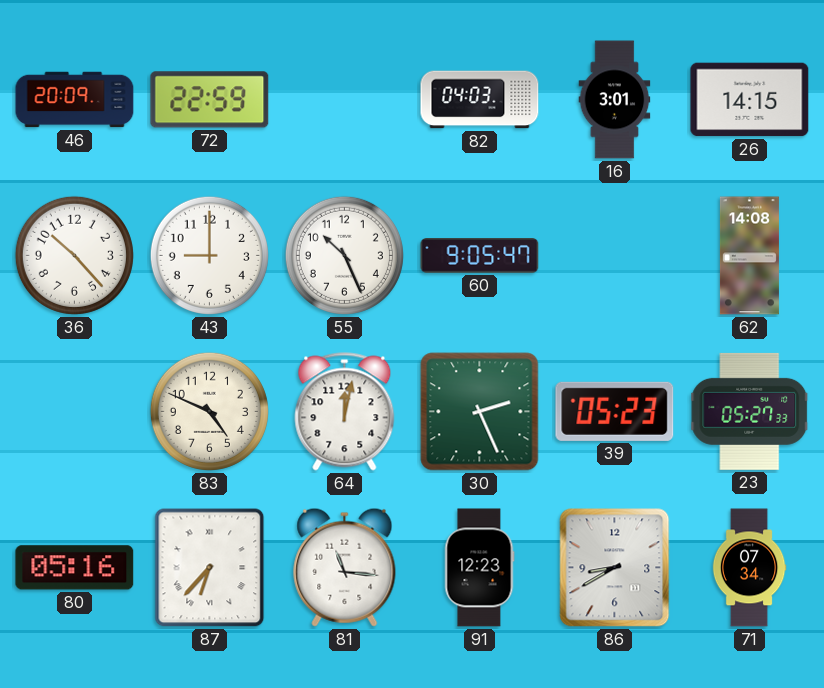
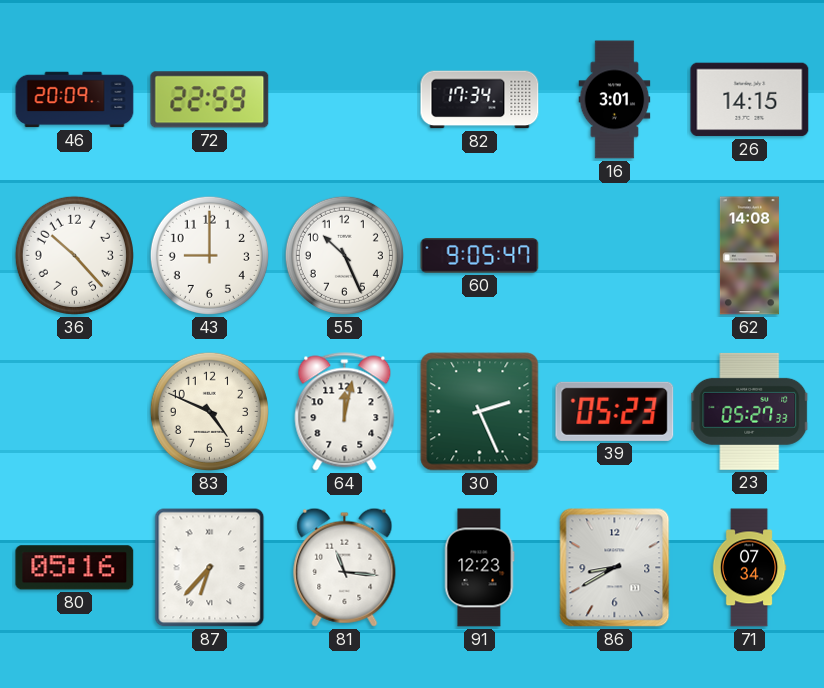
82: 04:03 -> 17:34 (480, 100)
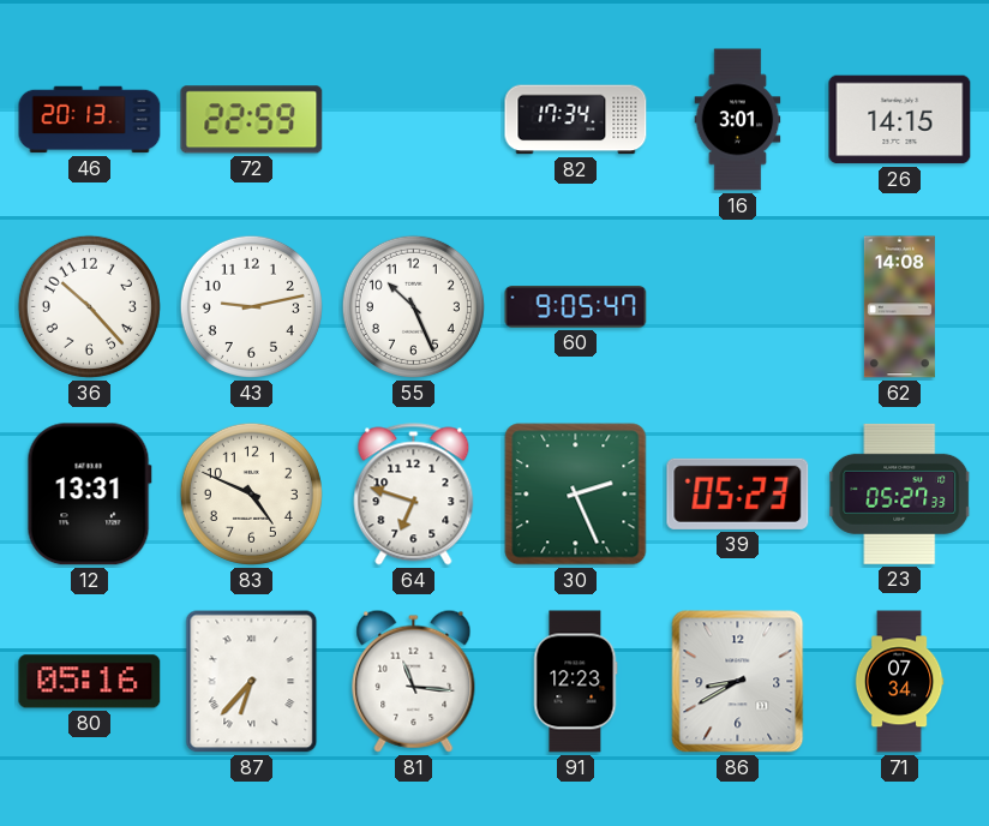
46: 20:09 -> 20:13 (90, 120)
43: 9:00 -> 9:13 (251, 306)
12: none -> 13:31 (89, 495)
64: 12:02 -> 6:48 (414, 495)
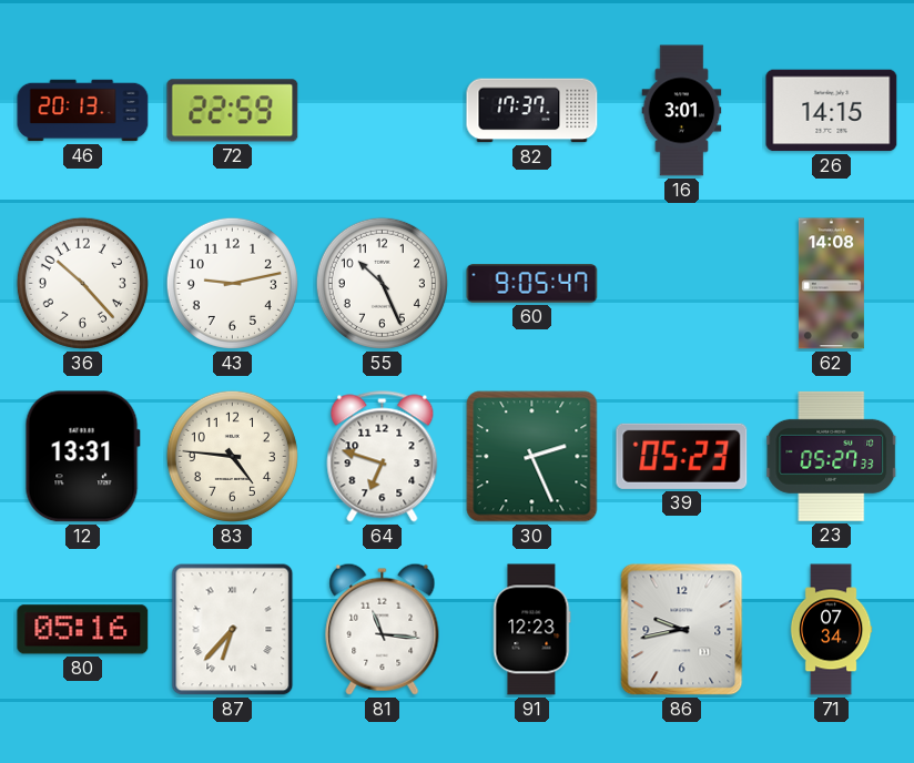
82: 17:34 -> 17:37 (532, 111)
83: 4:49 -> 4:46 (232, 456)
86: 8:40 -> 9:43 (682, 630)
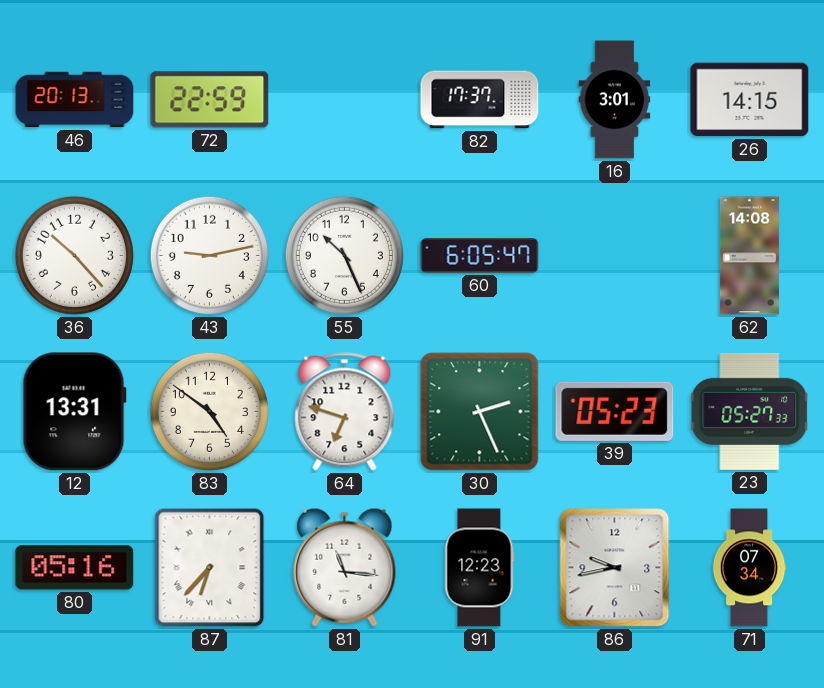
60: 9:05 -> 6:05 (480, 256)
83: 4:46 -> 4:51 (209, 411)
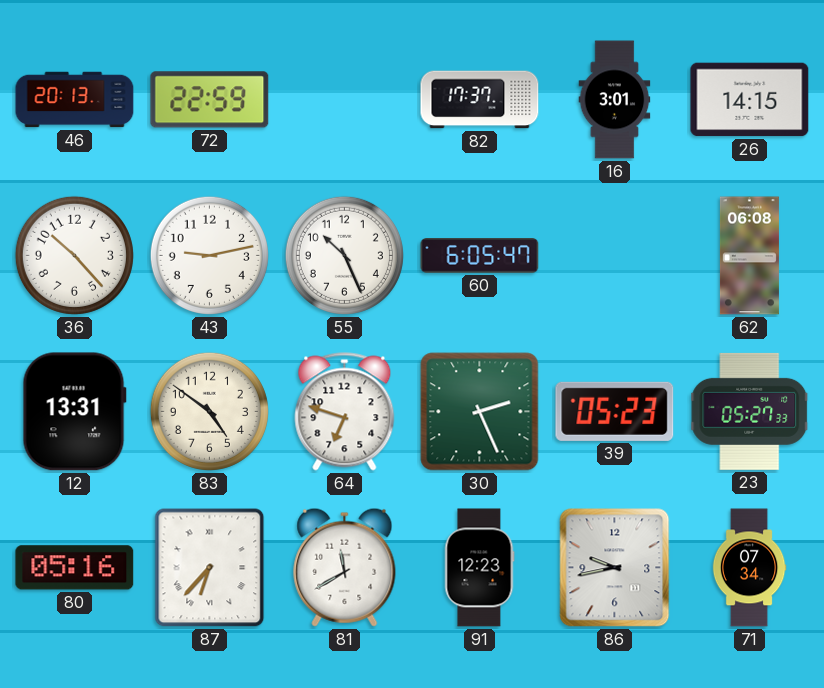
62: 14:08 -> 06:08 (749, 256)
81: 11:16 -> 11:40 (345, 567)
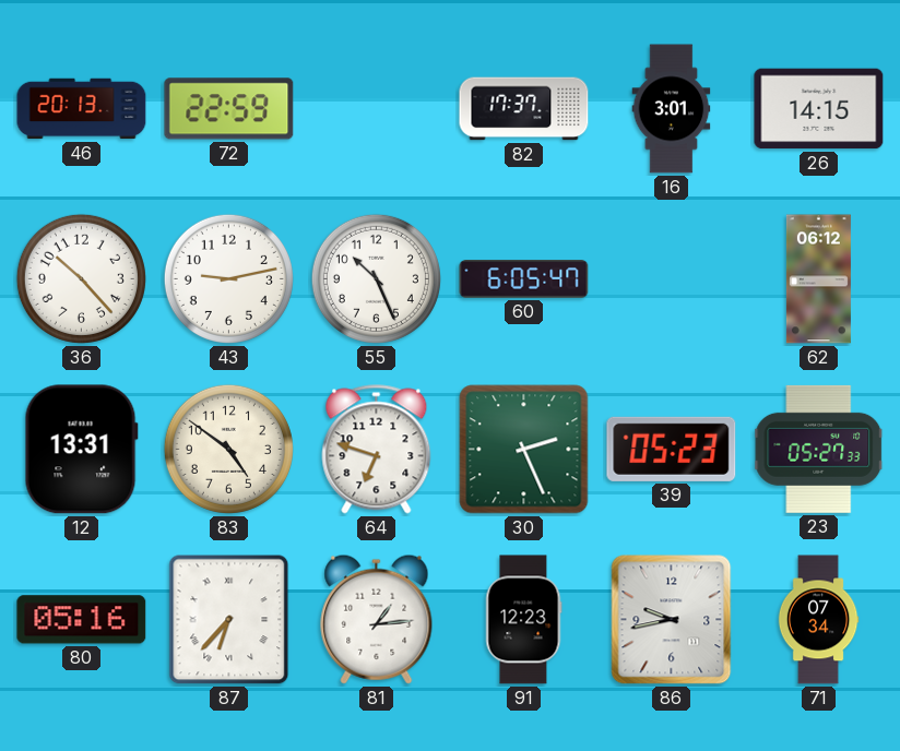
62: 06:08 -> 06:12 (818, 279)
81: 11:40 -> 1:14 (377, 619)
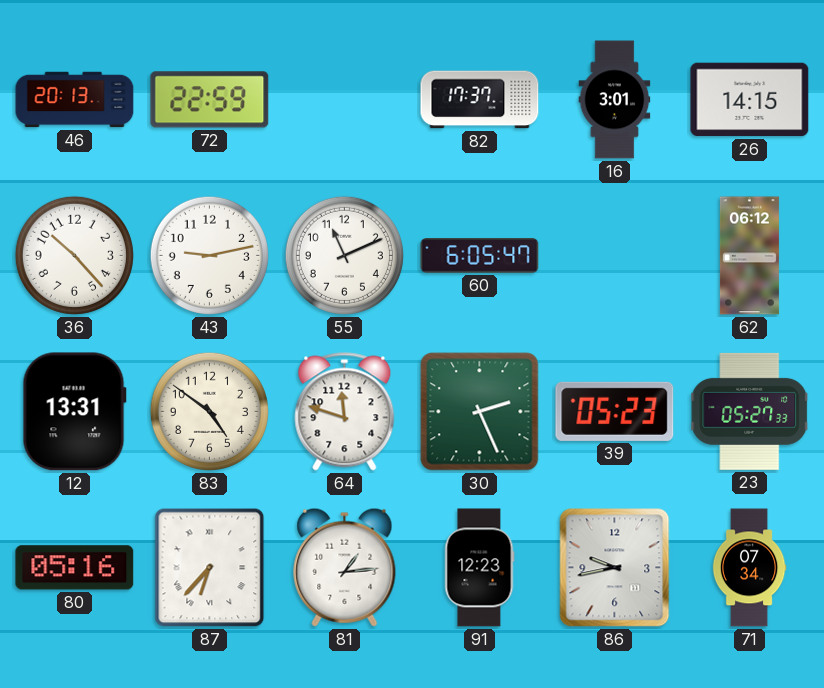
55: 10:26 -> 11:11 (344, 255)
64: 6:48 -> 11:48 (345, 412)
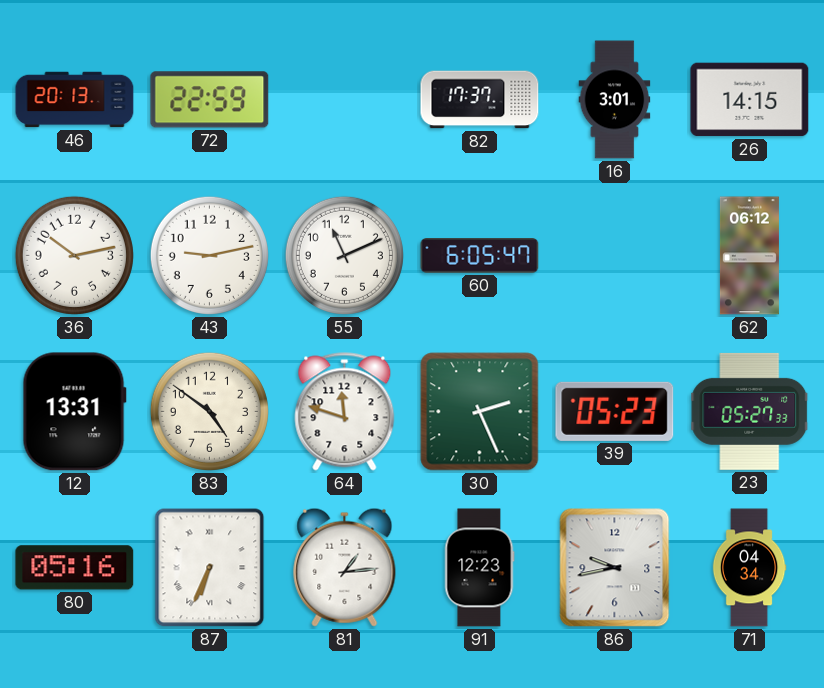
36: 10:23 -> 10:13 (74, 255)
87: 6:37 -> 6:34 (210, 568)
71: 07:34 -> 04:34 (749, 568)
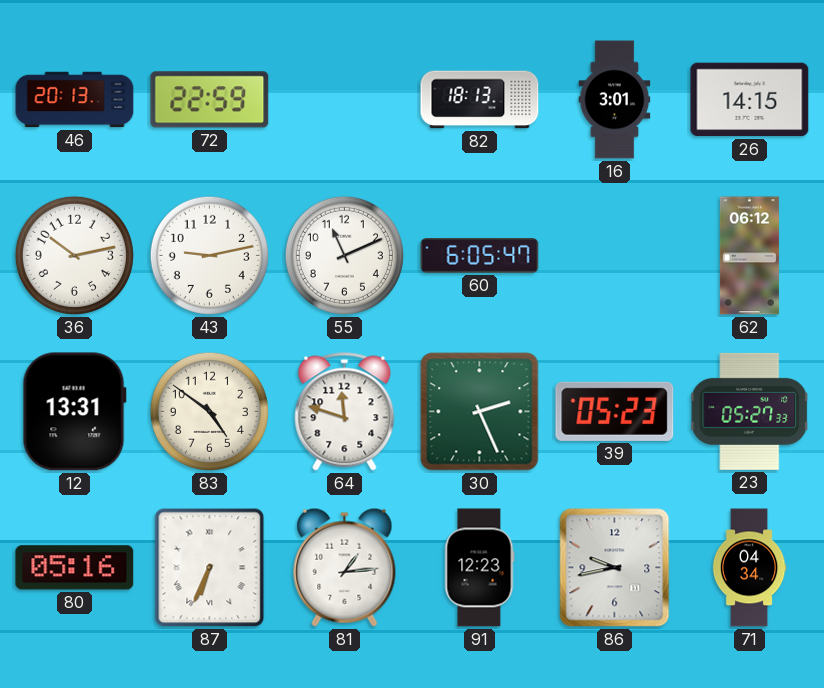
82: 17:37 -> 18:13 (480, 100)
